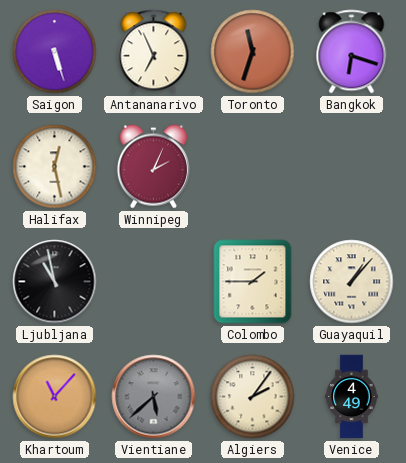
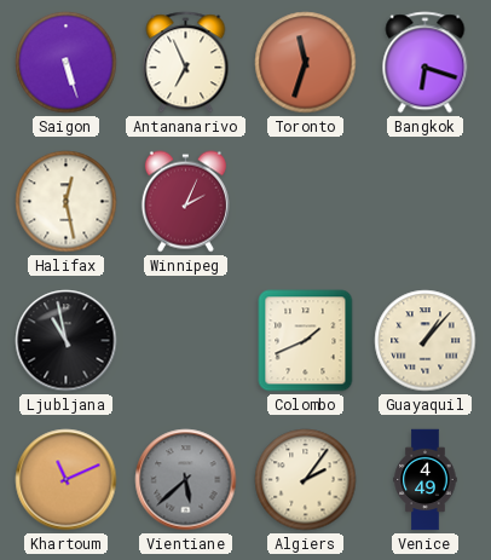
Colombo: 1:45 -> 1:41 (306, 341)
Khartoum: 11:07 -> 11:11 (67, 480)
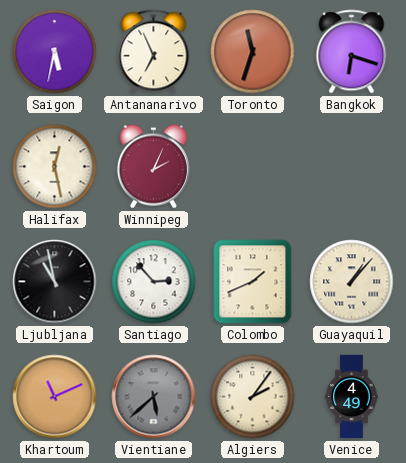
Saigon: 5:27 -> 5:32 (55, 52)
Santiago: none -> 2:53 (154, 282)
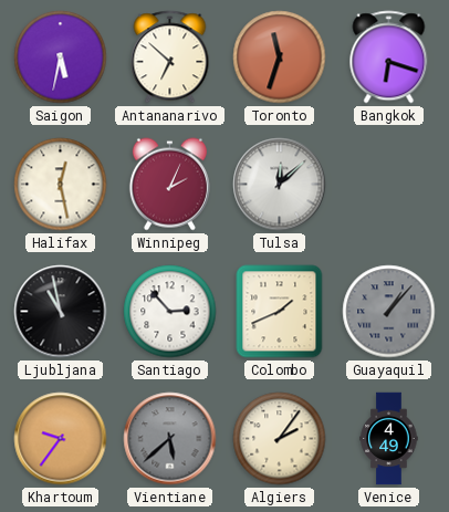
Antananarivo: 6:56 -> 6:52 (170, 58)
Tulsa: none -> 12:08 (280, 185)
Guayaquil dial: cream -> grey (389, 312)
Khartoum: 11:11 -> 9:36 (61, 439)
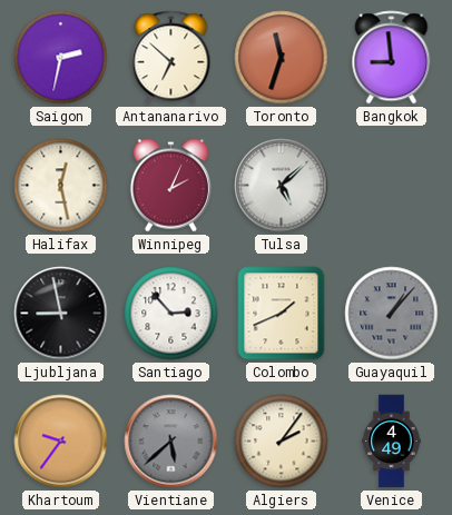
Saigon: 5:32 -> 2:32 (61, 58)
Bangkok: 6:18 -> 8:59 (392, 58)
Tulsa: 12:08 -> 5:08 (282, 186)
Ljubljana: 10:58 -> 8:58 (61, 314)
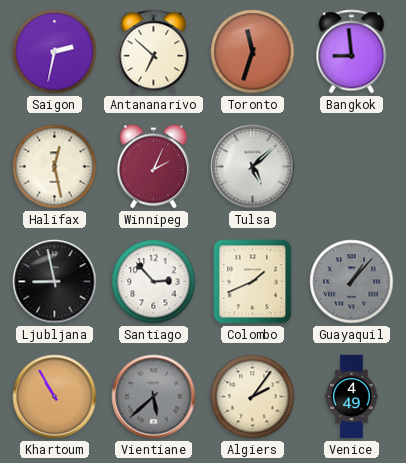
Khartoum: 9:36 -> 10:55 (55, 397)
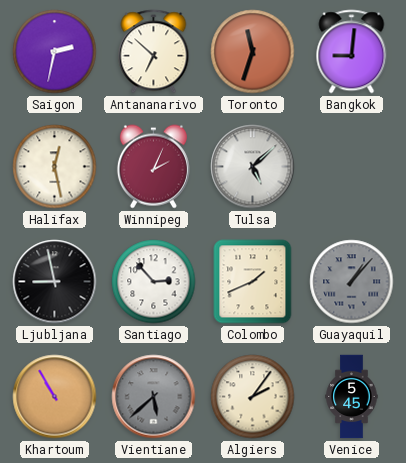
Bangkok: 8:59 -> 9:01 (352, 52)
Venice: 4:49 -> 5:45 (352, 397)
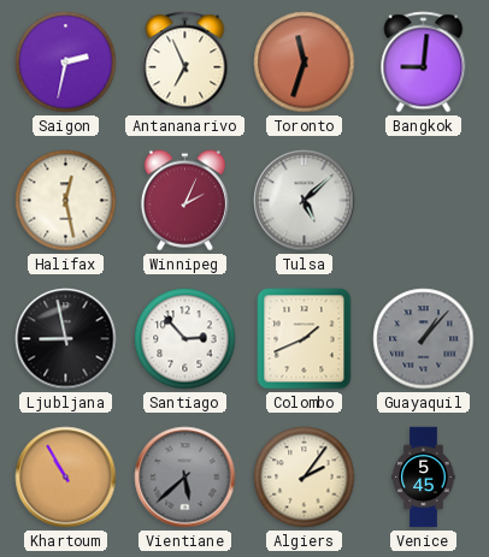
Antananarivo: 6:52 -> 6:56 (185, 63)
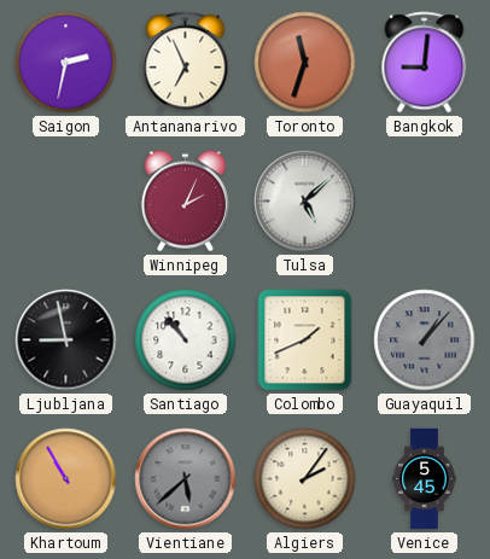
Halifax: 12:28 -> none (66, 201)
Santiago: 2:53 -> 10:53 (186, 340)
